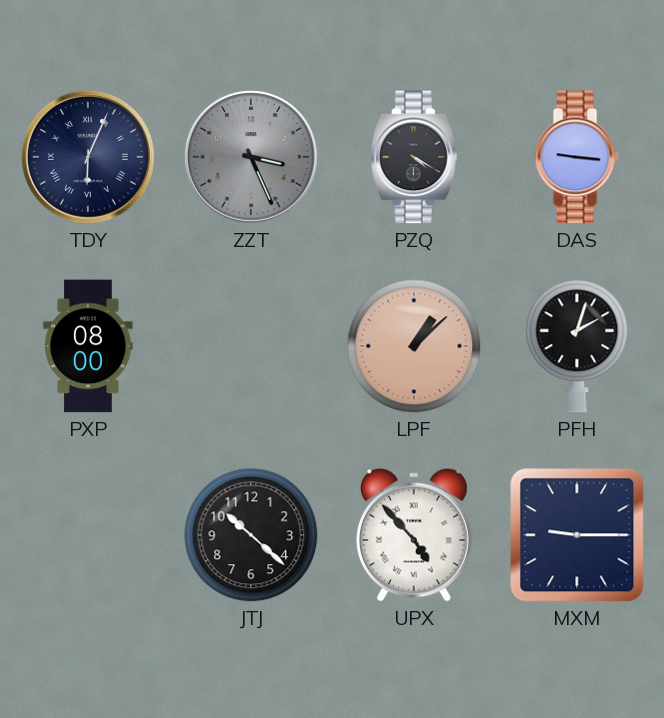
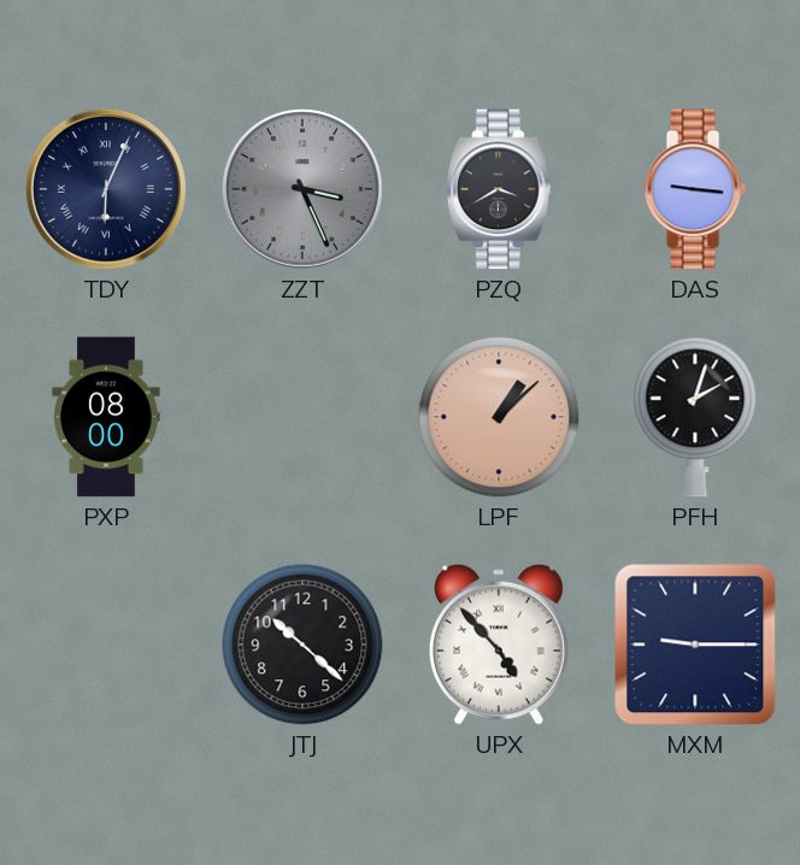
PZQ: 4:20 -> 3:40 (500, 189)
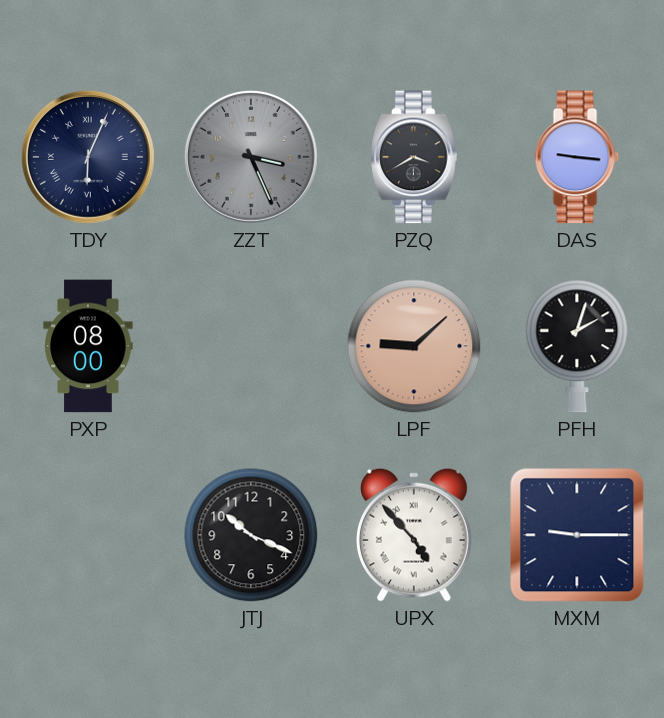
LPF: 1:08 -> 9:08 (414, 346)
JTJ: 10:22 -> 10:19 (251, 535)
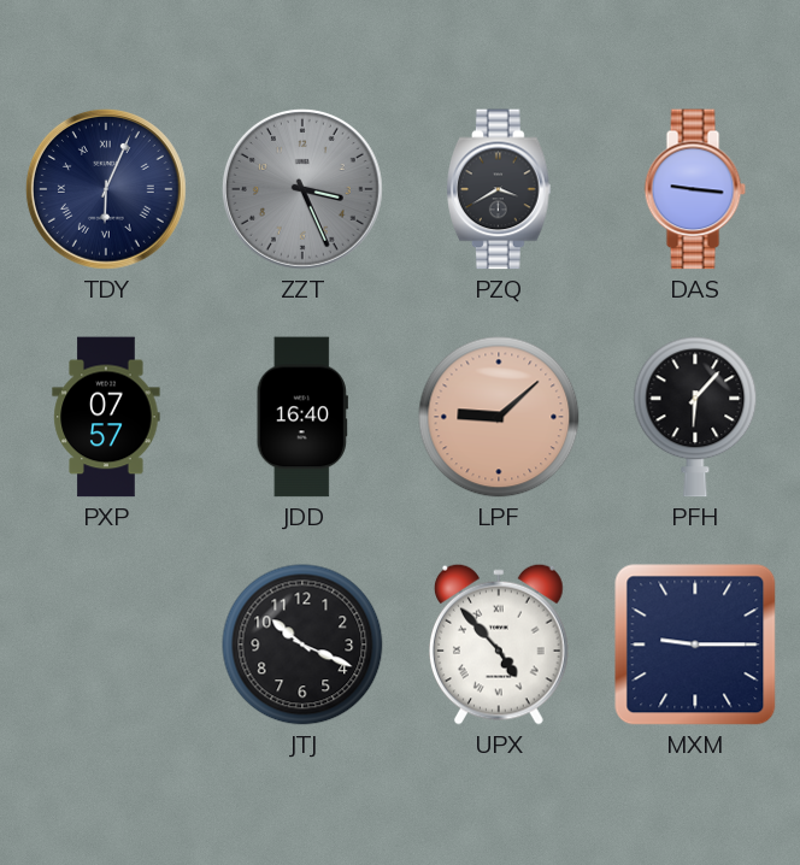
PXP: 08:00 -> 07:57 (106, 417)
JDD: none -> 16:40 (302, 417)
PFH: 2:03 -> 6:07 (695, 417)
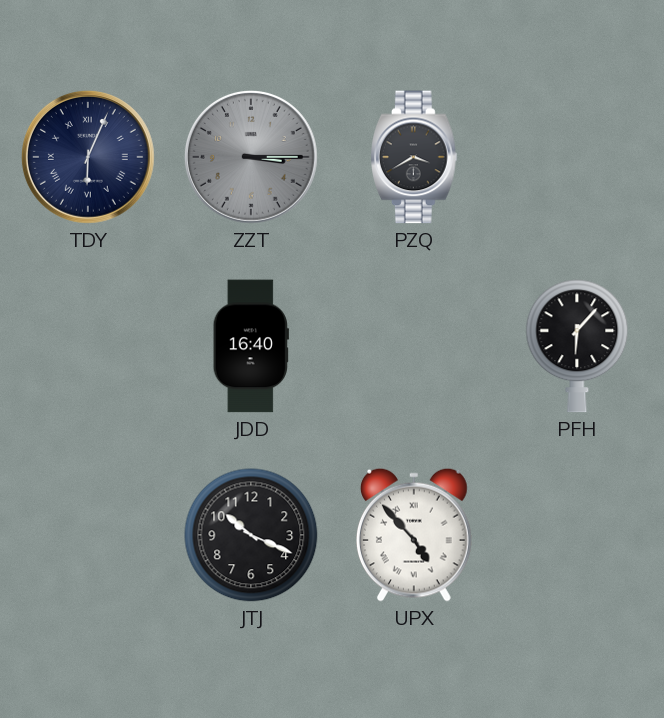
ZZT: 3:26 -> 3:15 (251, 157)
DAS: 9:16 -> none (695, 189)
PXP: 07:57 -> none (106, 417)
LPF: 9:08 -> none (499, 417)
MXM: 9:15 -> none (695, 645)
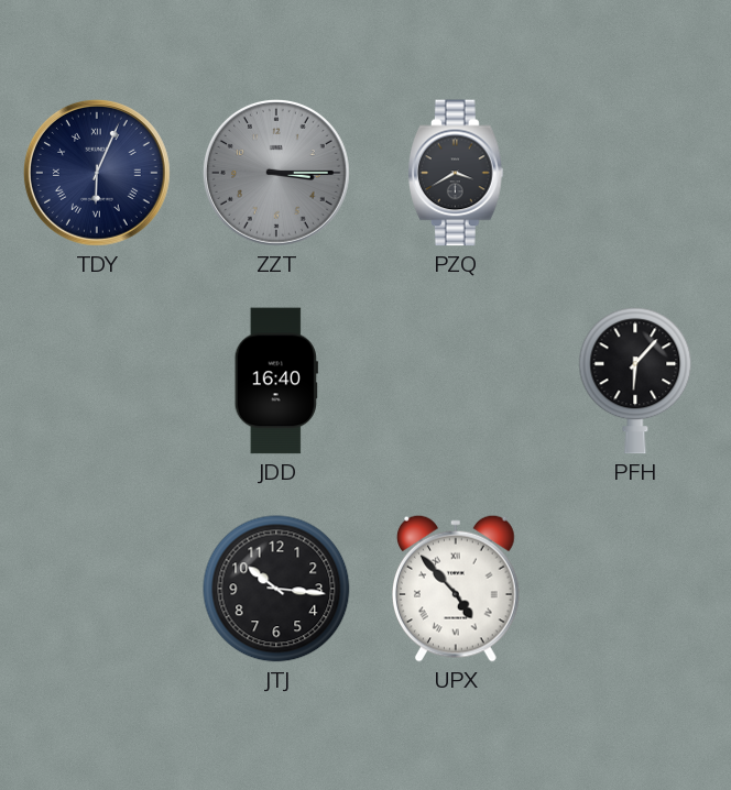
JTJ: 10:19 -> 10:16 (276, 589)
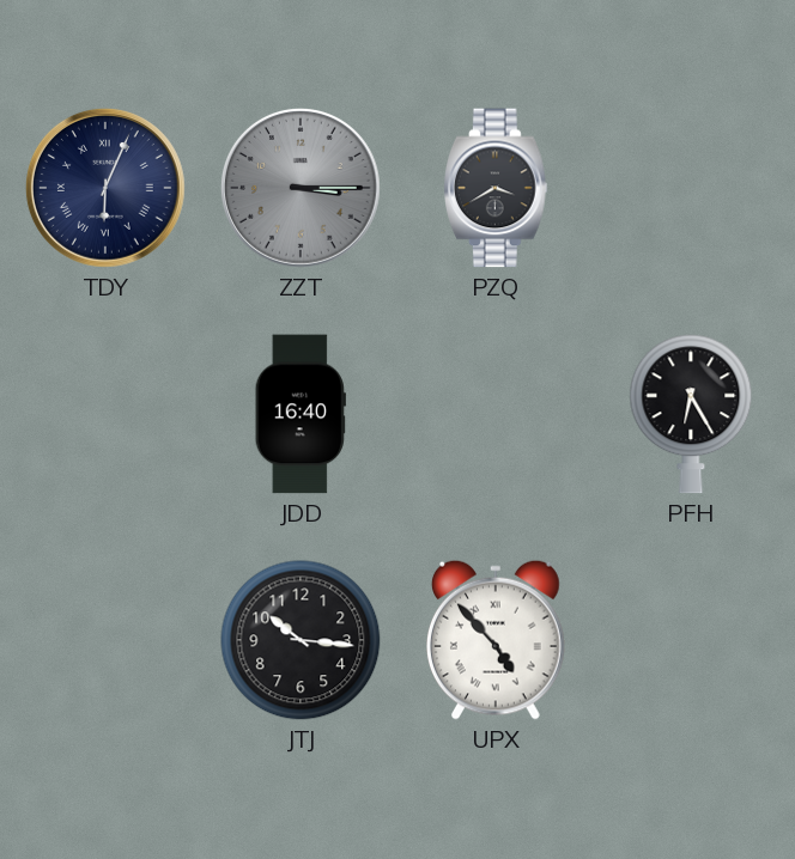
PFH: 6:07 -> 6:25 (691, 414)
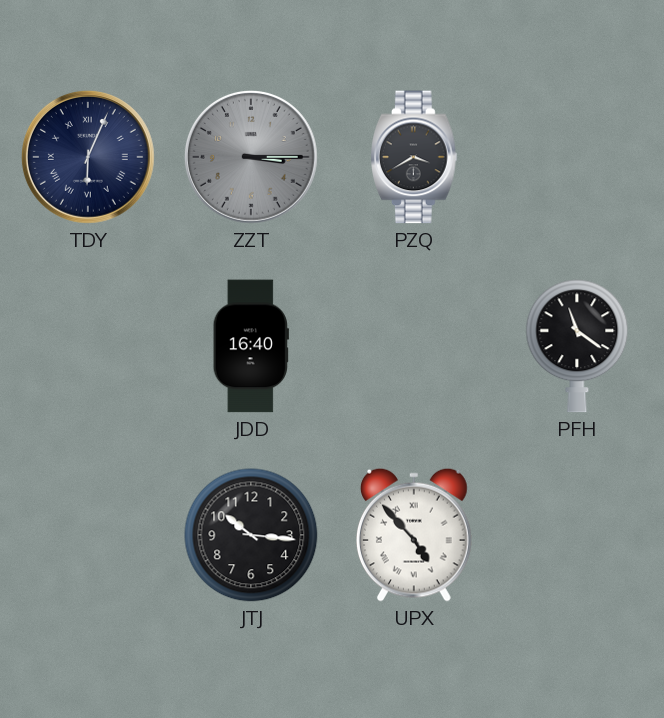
PFH: 6:25 -> 11:21 (577, 346)
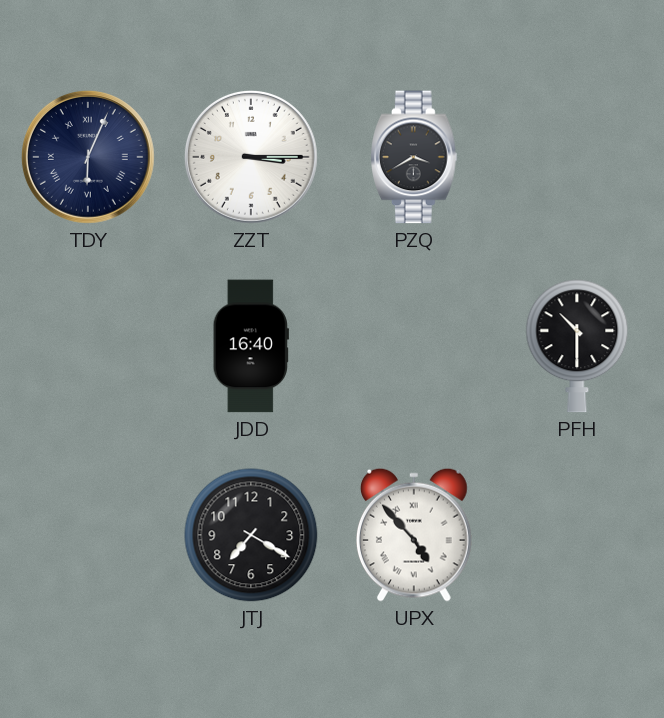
ZZT dial: grey -> white (251, 157)
PFH: 11:21 -> 10:30 (577, 346)
JTJ: 10:16 -> 7:20 (251, 535)
